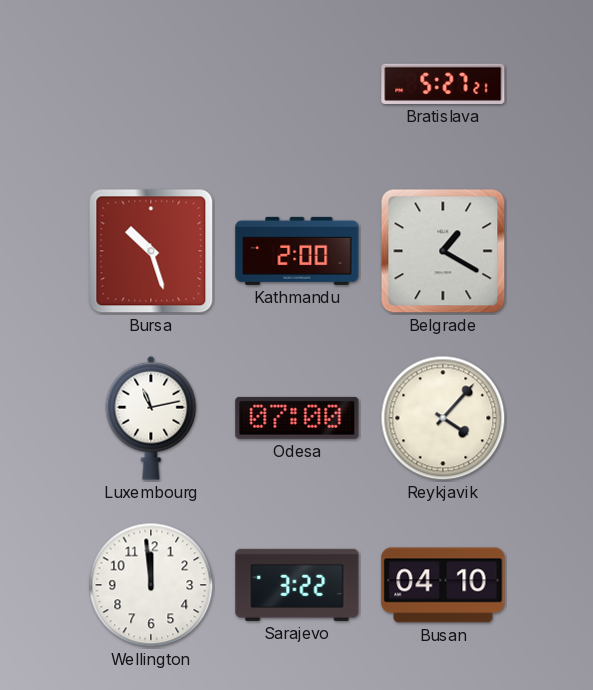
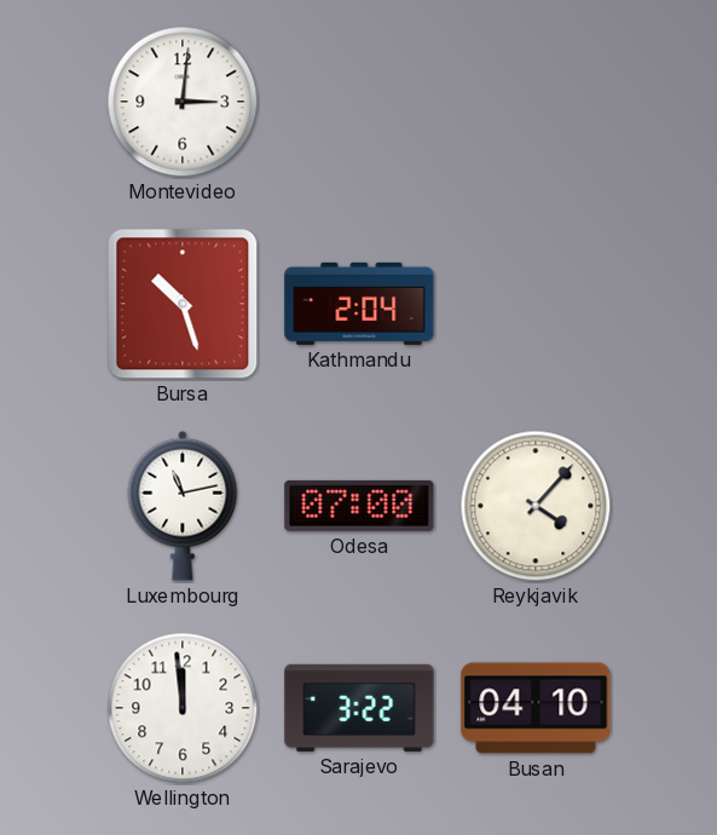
Montevideo: none -> 3:01 (183, 102)
Bratislava: 5:27 -> none (443, 84)
Kathmandu: 2:00 -> 2:04 (359, 304)
Belgrade: 1:20 -> none (443, 251)
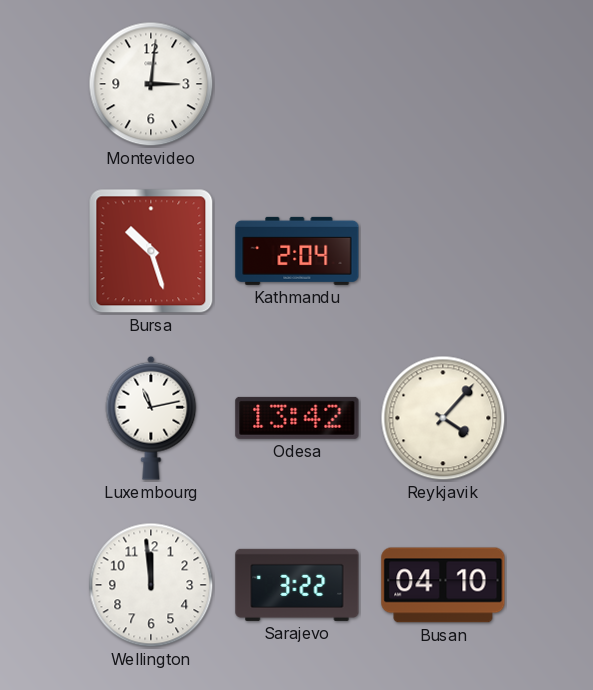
Odesa: 07:00 -> 13:42 (297, 418)
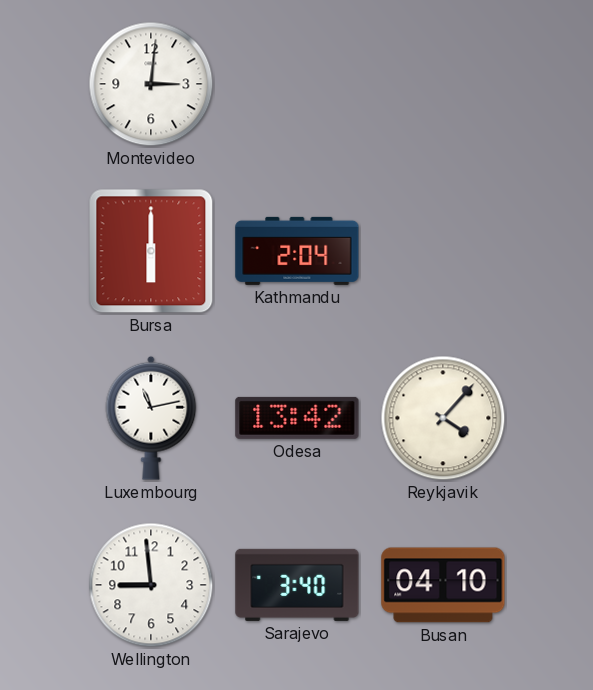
Bursa: 10:27 -> 6:00 (151, 251)
Wellington: 11:59 -> 8:59 (151, 585)
Sarajevo: 3:22 -> 3:40 (297, 585)
